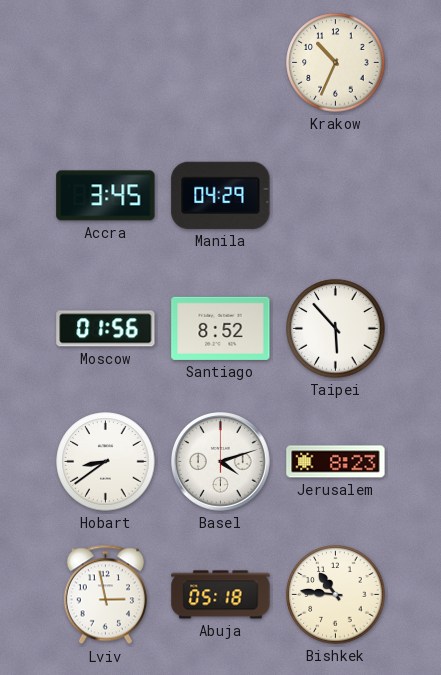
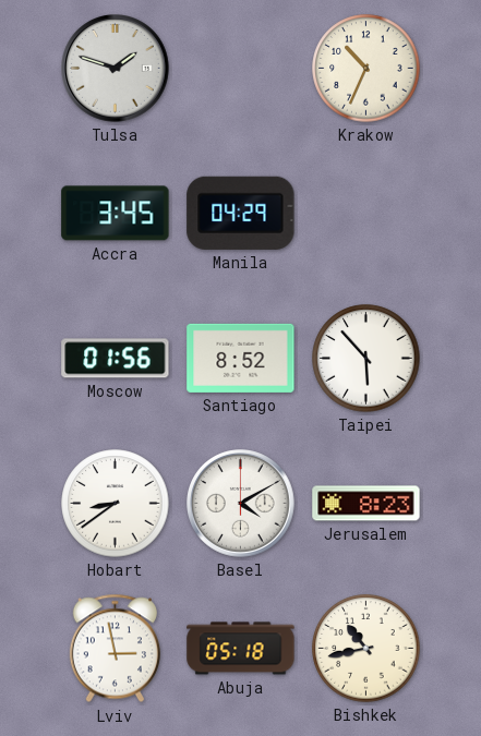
Tulsa: none -> 1:48 (116, 69)
Basel: 4:12 -> 4:10 (241, 504)
Bishkek: 10:46 -> 10:43 (366, 649)
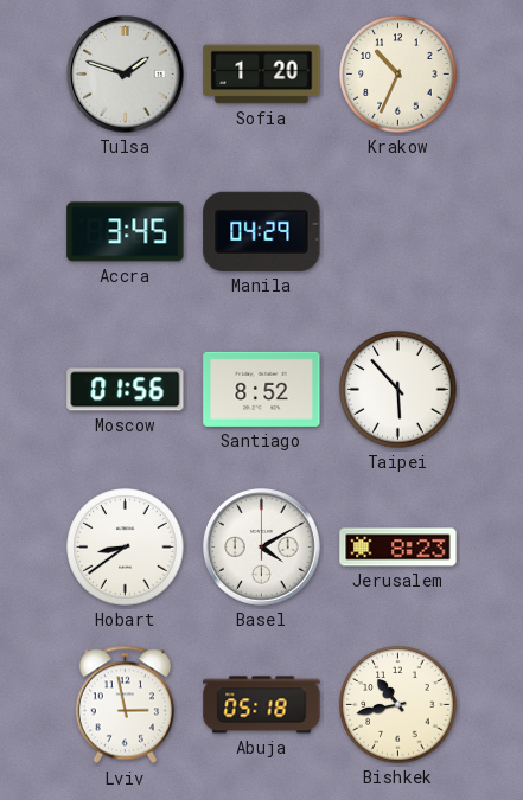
Sofia: none -> 1:20 (262, 75)
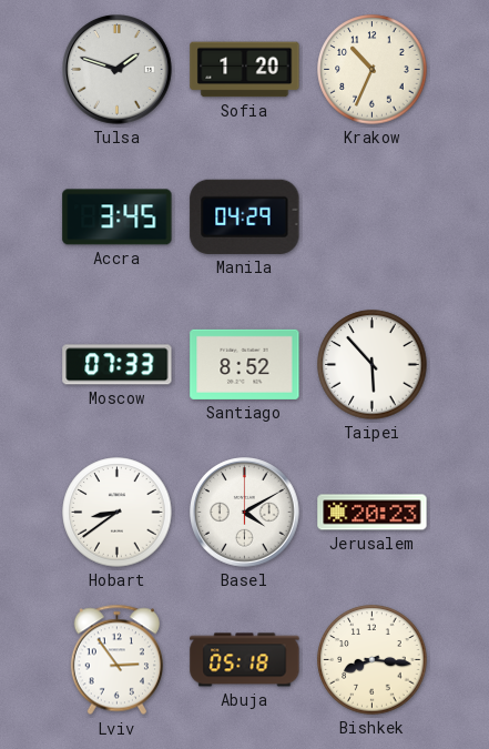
Moscow: 01:56 -> 07:33 (118, 365)
Jerusalem: 8:23 -> 20:23 (373, 513)
Lviv: 2:58 -> 2:54 (116, 660)
Bishkek: 10:43 -> 8:16 (373, 660)
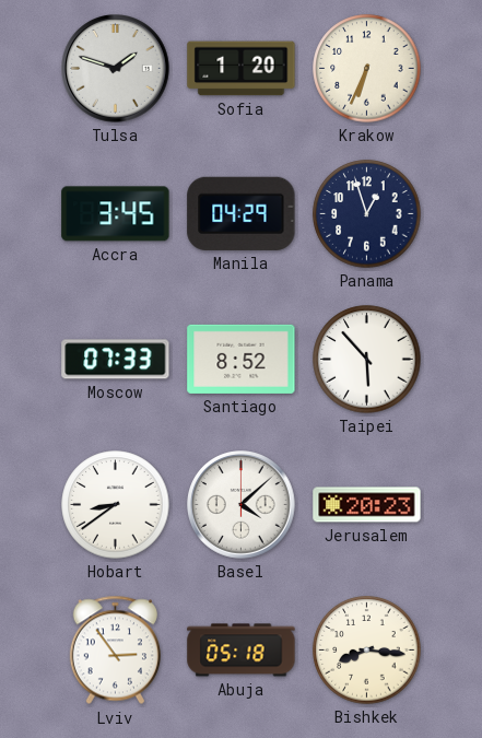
Krakow: 10:34 -> 6:34 (367, 69)
Panama: none -> 12:57 (367, 214)
Basel: 4:10 -> 4:08 (242, 505)
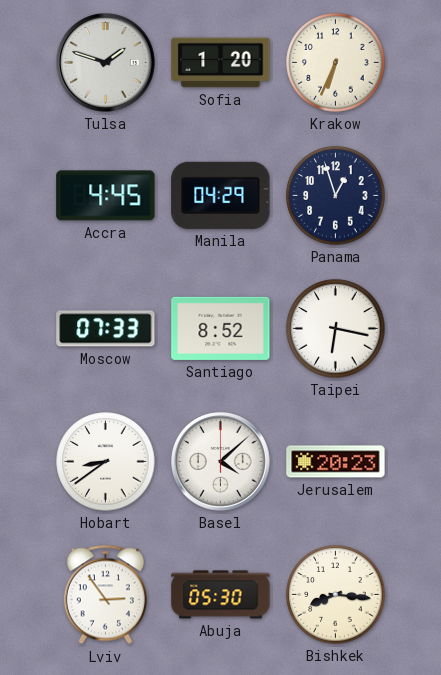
Accra: 3:45 -> 4:45 (106, 196)
Taipei: 5:53 -> 6:17 (336, 329)
Abuja: 05:18 -> 05:30 (221, 595)
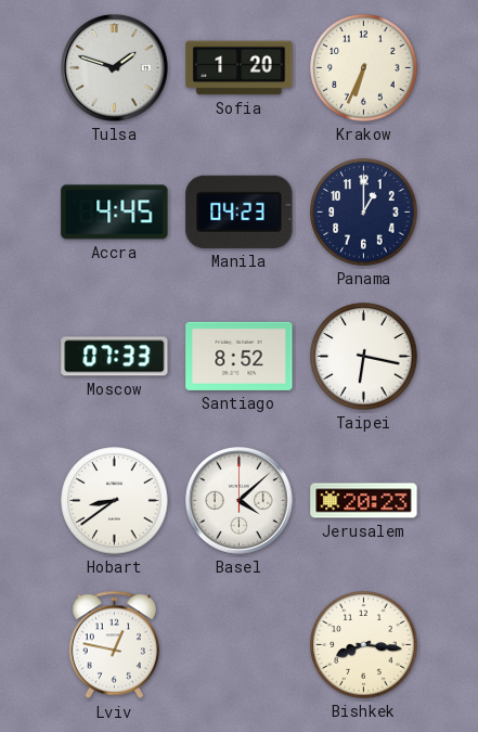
Manila: 04:29 -> 04:23 (240, 211)
Panama: 12:57 -> 1:00 (364, 213)
Lviv: 2:54 -> 12:47 (114, 645)
Abuja: 05:30 -> none (221, 595)
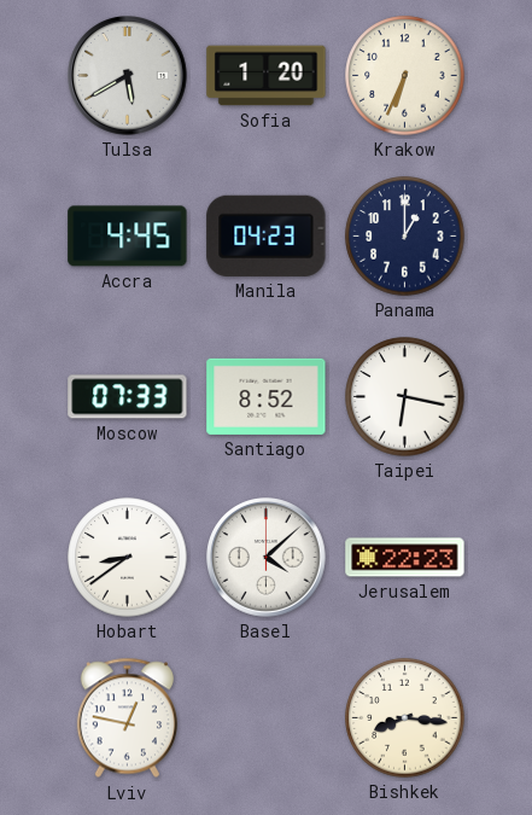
Tulsa: 1:48 -> 5:40 (128, 76)
Jerusalem: 20:23 -> 22:23 (405, 558)
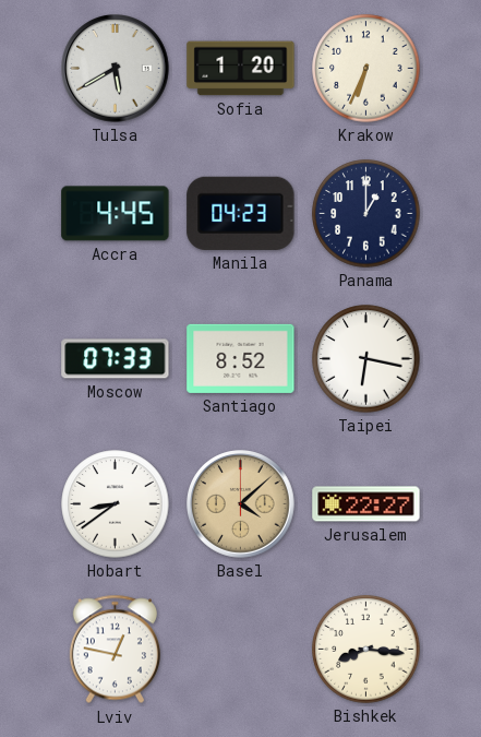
Basel dial: white -> champagne (241, 504)
Jerusalem: 22:23 -> 22:27 (366, 504)
